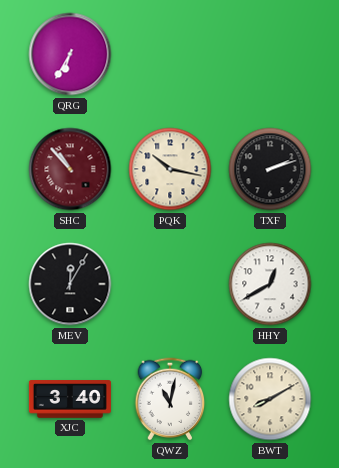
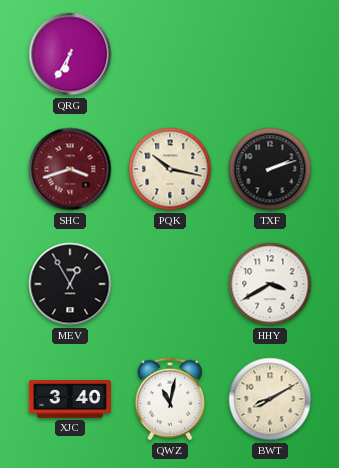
SHC: 10:53 -> 3:42 (70, 169)
MEV: 12:05 -> 12:55 (70, 284)
HHY: 12:40 -> 3:40 (270, 284)
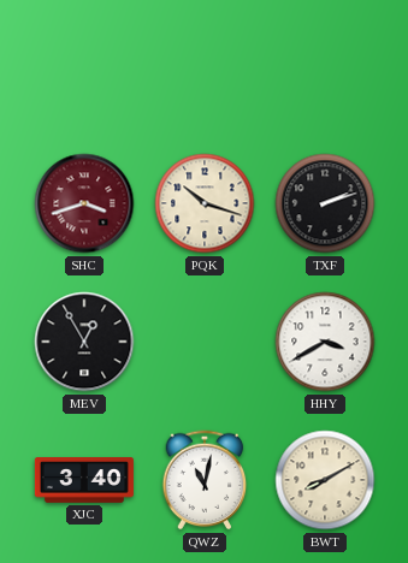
QRG: 6:35 -> none (70, 54)
PQK: 10:17 -> 10:18 (205, 203)
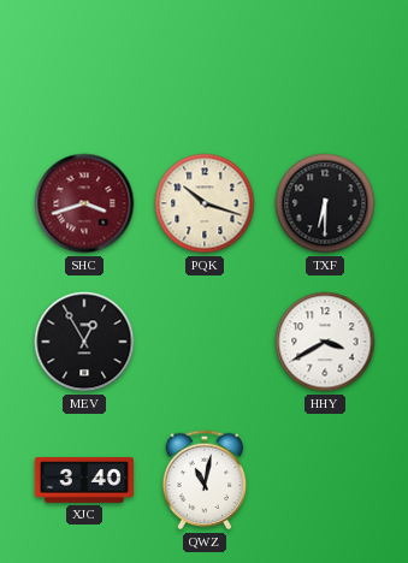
TXF: 2:12 -> 6:30 (325, 203)
BWT: 8:10 -> none (325, 480)
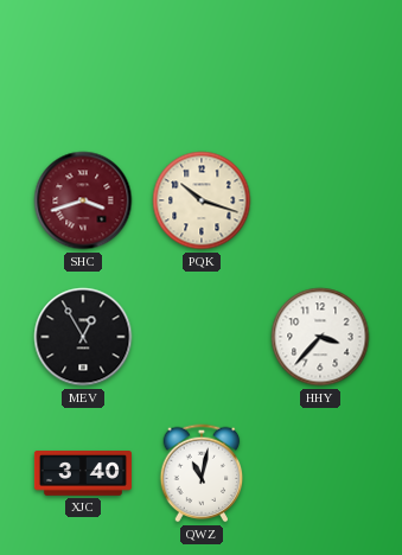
TXF: 6:30 -> none (325, 203)
HHY: 3:40 -> 3:37 (320, 337)
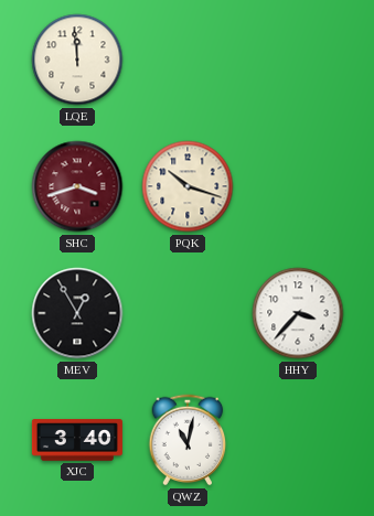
LQE: none -> 11:59 (77, 60)
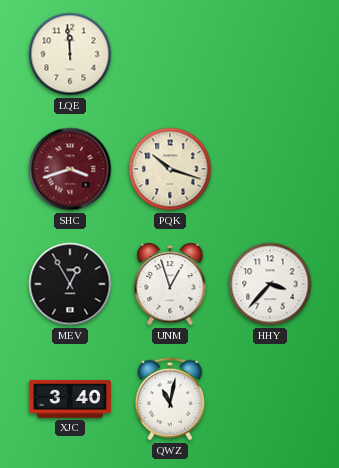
UNM: none -> 12:57 (170, 284)
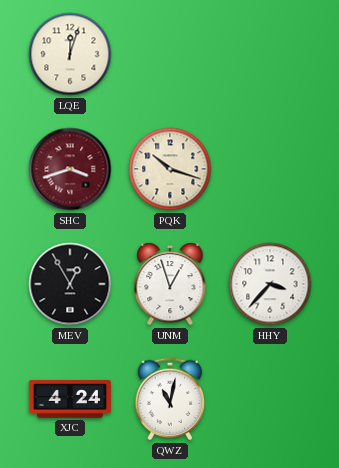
LQE: 11:59 -> 12:03 (70, 54)
XJC: 3:40 -> 4:24 (70, 399)
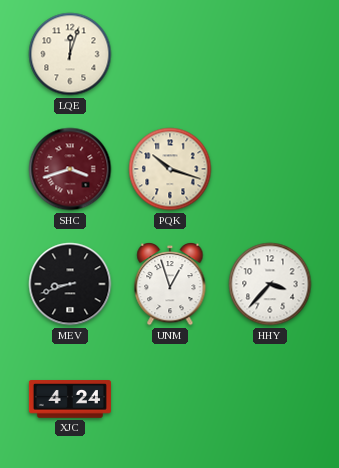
MEV: 12:55 -> 8:42 (70, 284)
QWZ: 11:02 -> none (170, 399)
